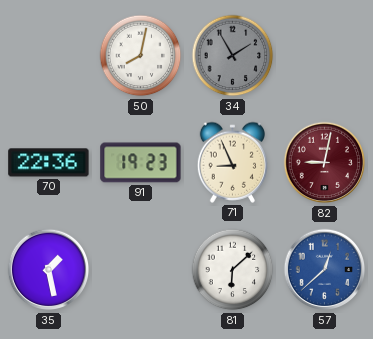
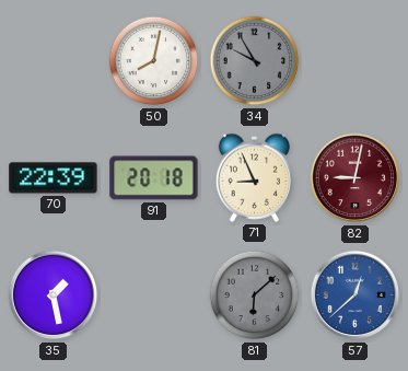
34: 1:55 -> 9:55 (255, 61)
70: 22:36 -> 22:39 (54, 178)
91: 19:23 -> 20:18 (154, 178)
81 dial: white -> grey (255, 295)
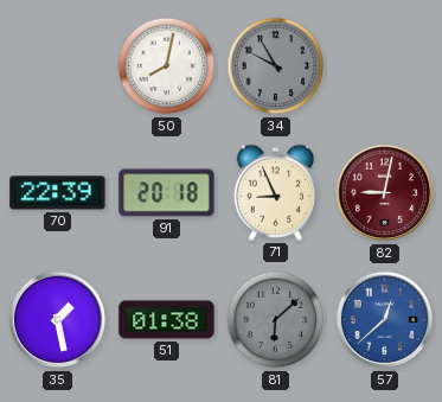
51: none -> 01:38 (167, 320)
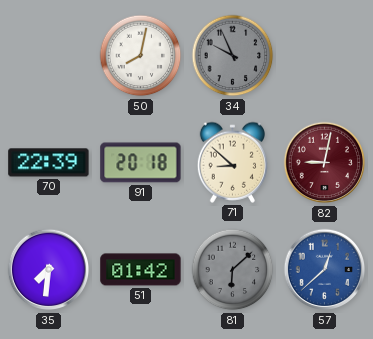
34: 9:55 -> 9:56 (233, 56)
71: 8:56 -> 8:52 (232, 162)
35: 1:28 -> 7:31 (49, 270)
51: 01:38 -> 01:42 (141, 270)
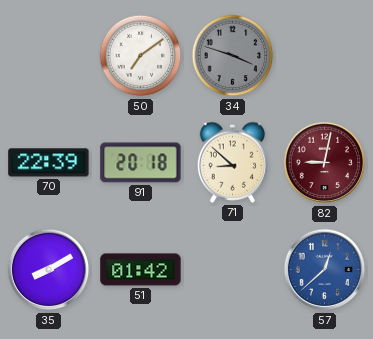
50: 8:02 -> 7:09 (141, 56)
34: 9:56 -> 3:48 (233, 56)
35: 7:31 -> 8:10 (49, 270)
81: 6:08 -> none (233, 270)
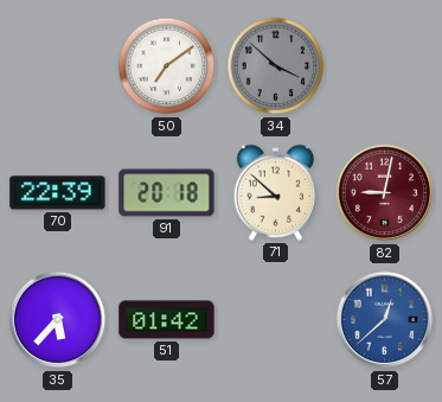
34: 3:48 -> 3:52 (276, 66)
35: 8:10 -> 5:37 (58, 320)
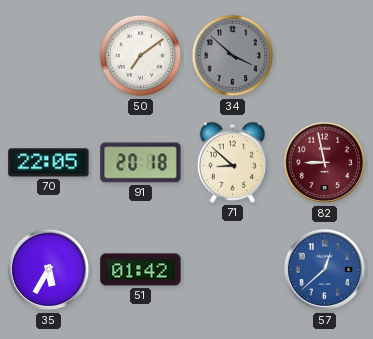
70: 22:39 -> 22:05 (49, 163)
82: 9:02 -> 8:58 (325, 163)
35: 5:37 -> 5:35 (49, 270)
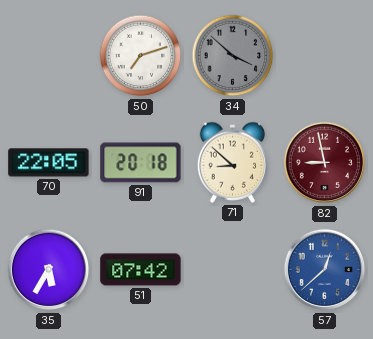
50: 7:09 -> 7:12 (141, 56)
51: 01:42 -> 07:42 (141, 270)
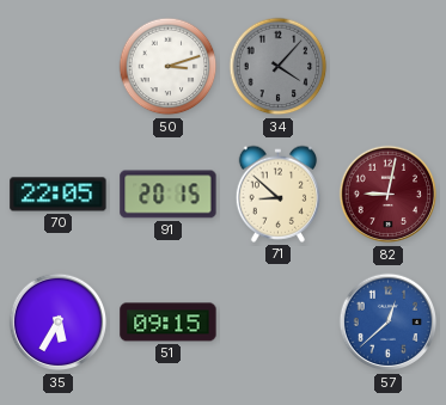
50: 7:12 -> 3:12 (169, 67)
34: 3:52 -> 4:07 (279, 67)
91: 20:18 -> 20:15 (169, 195)
82: 8:58 -> 9:02 (389, 195)
51: 07:42 -> 09:15 (169, 323)
